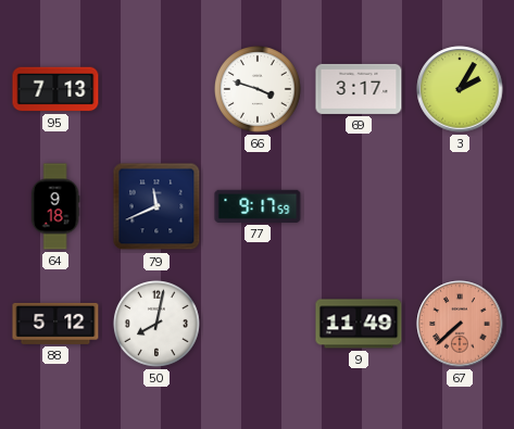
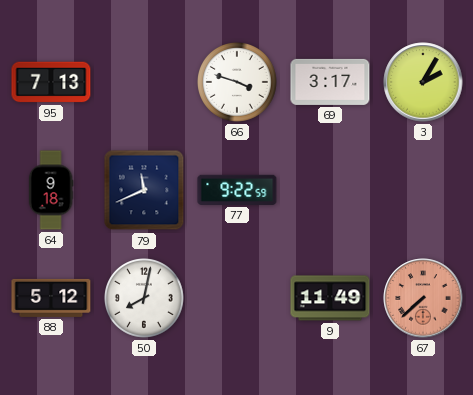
77: 9:17 -> 9:22 (237, 190)
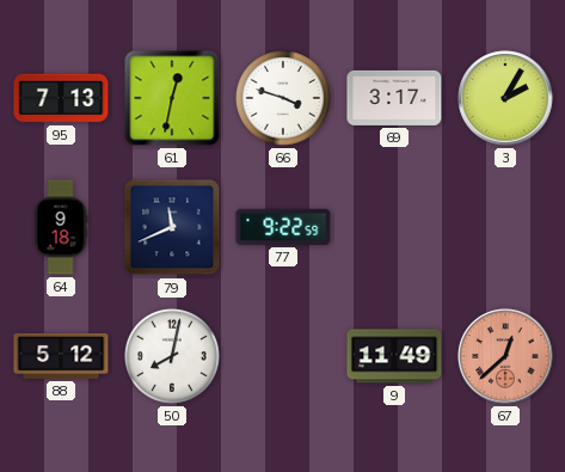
61: none -> 12:32 (172, 98)
67: 7:38 -> 12:38 (505, 356)
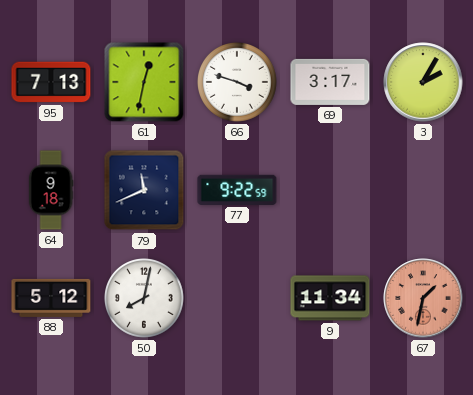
9: 11:49 -> 11:34 (330, 298)
67: 12:38 -> 1:32 (423, 298)
